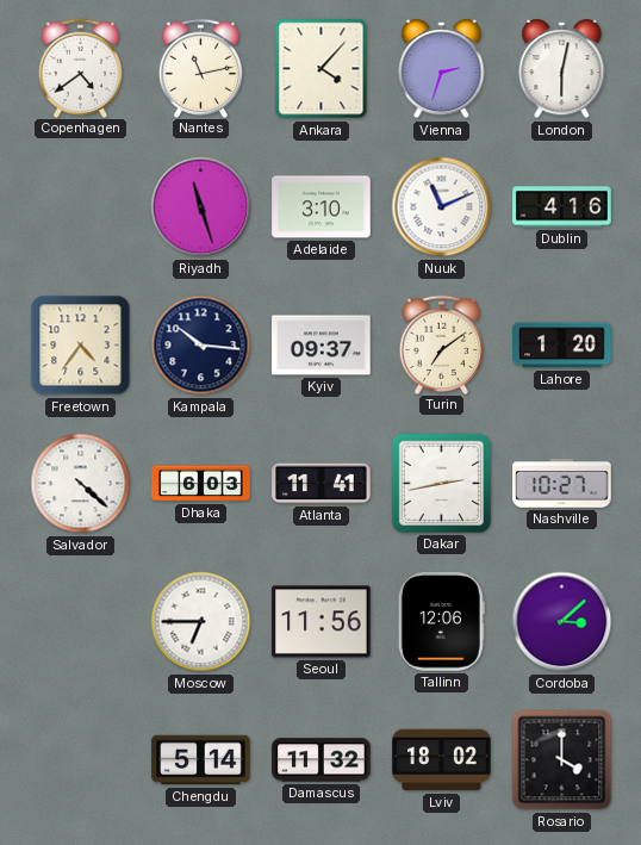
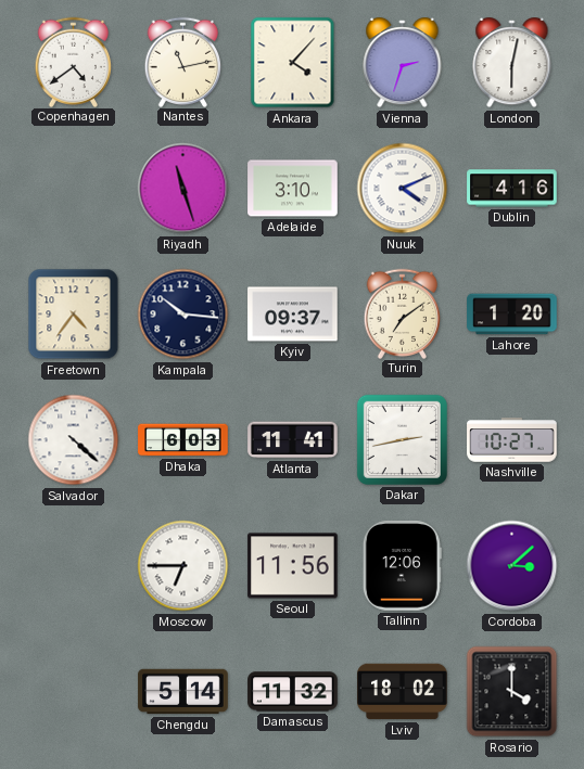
Nuuk: 11:11 -> 4:11 (403, 189)
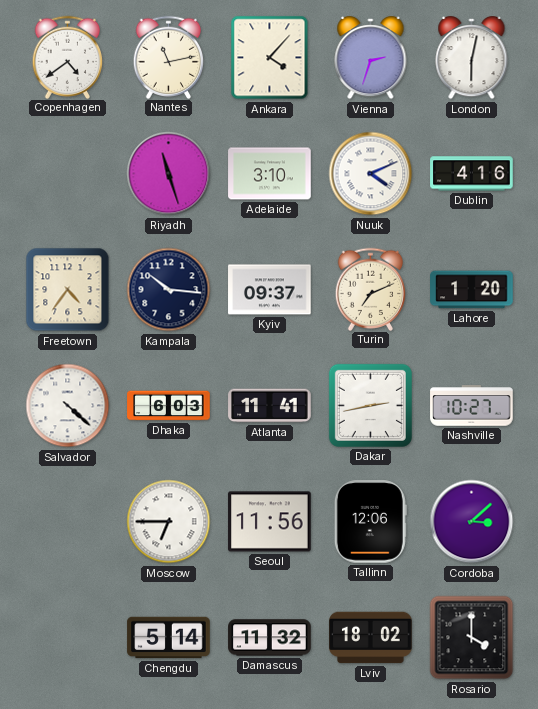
Turin: 7:09 -> 7:11 (371, 289)
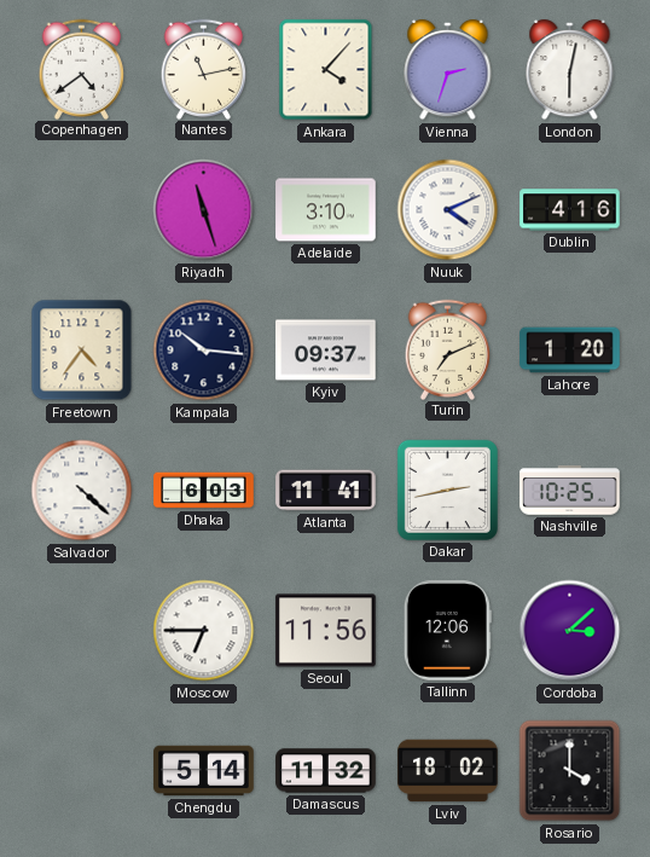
Nashville: 10:27 -> 10:25 (570, 491)
